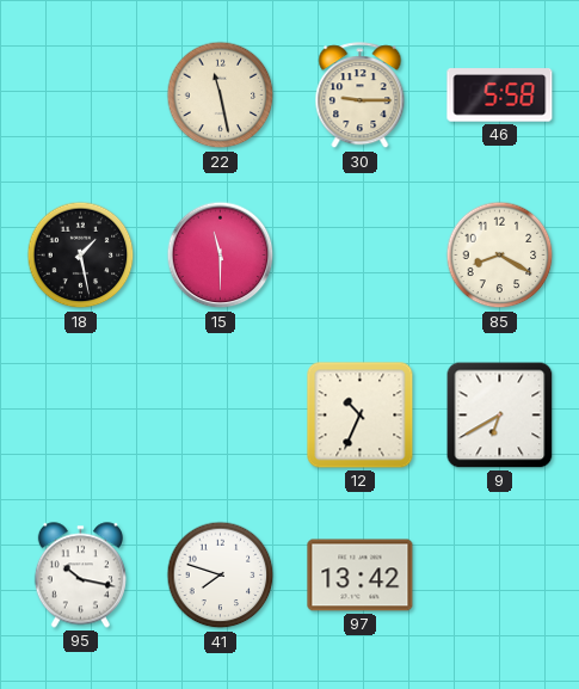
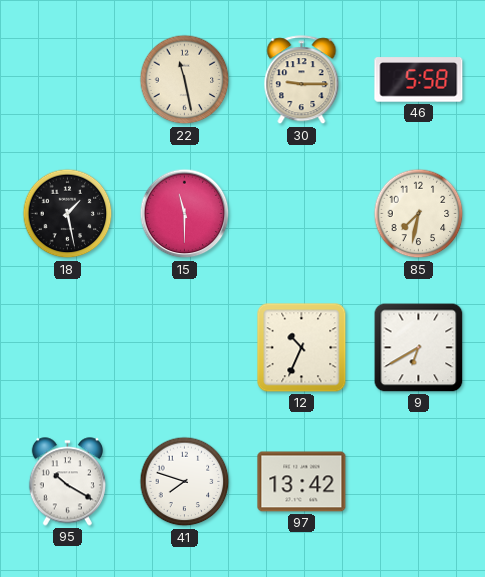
85: 8:20 -> 7:32 (419, 214)
95: 10:17 -> 10:20 (67, 482)
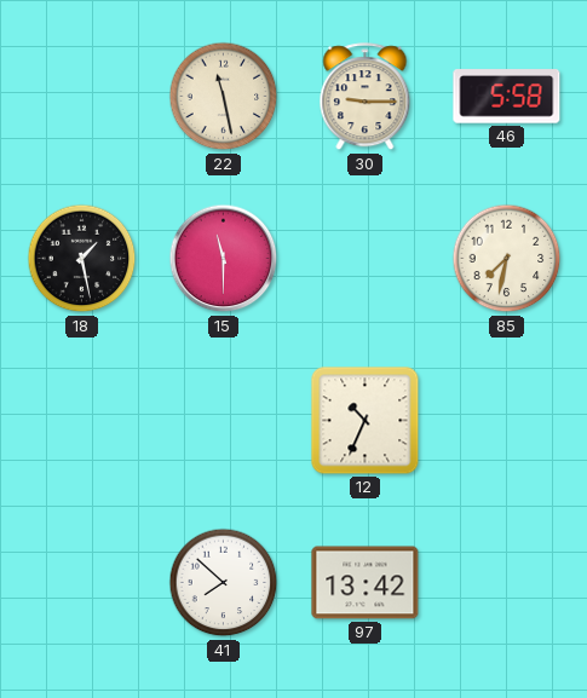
9: 6:40 -> none (419, 348)
95: 10:20 -> none (67, 482)
41: 7:48 -> 7:52 (224, 583)
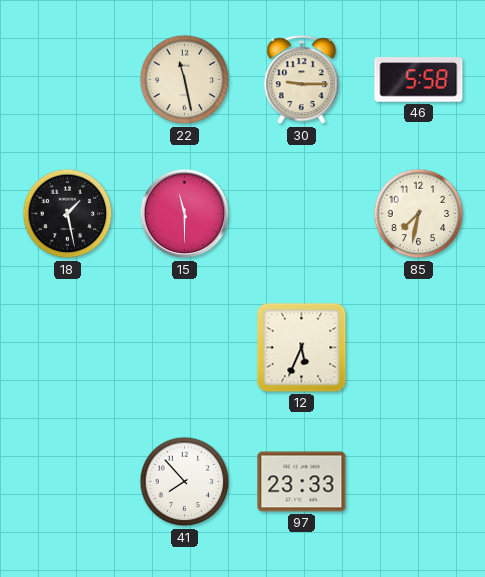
12: 10:34 -> 5:34 (302, 348)
41: 7:52 -> 7:53 (185, 482)
97: 13:42 -> 23:33 (302, 482)
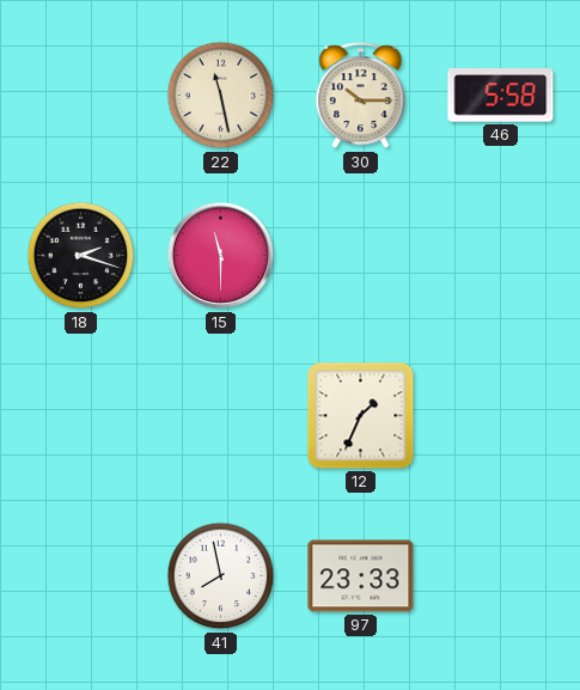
30: 9:15 -> 10:15 (361, 96)
18: 1:28 -> 2:18 (81, 256)
85: 7:32 -> none (419, 214)
12: 5:34 -> 1:34 (361, 416)
41: 7:53 -> 7:58 (221, 576)
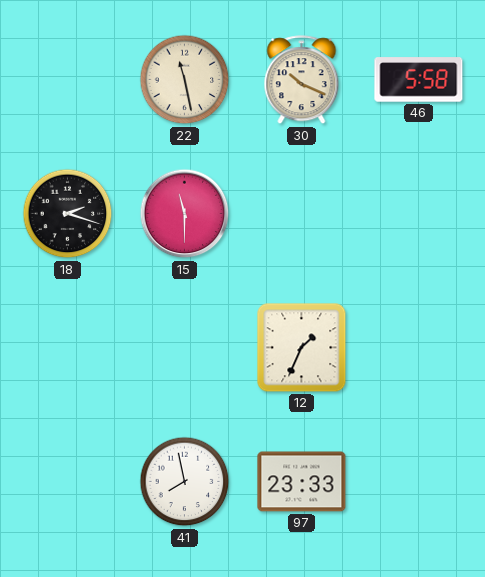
30: 10:15 -> 10:19 (302, 80)
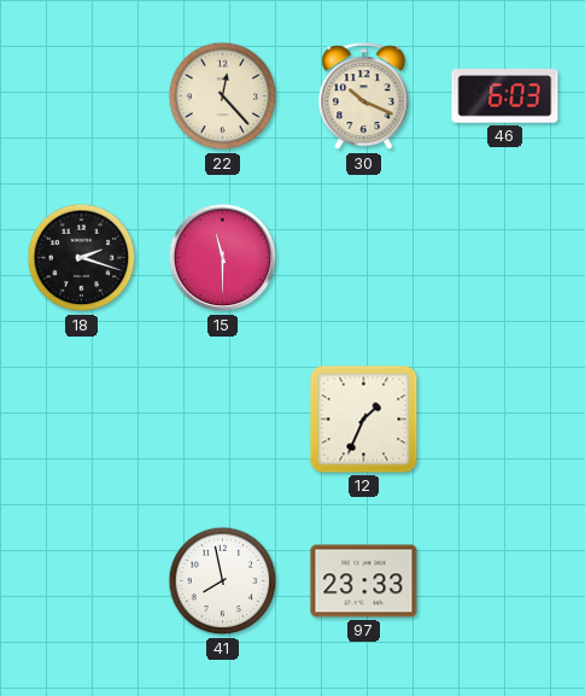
22: 11:28 -> 12:23 (223, 96)
46: 5:58 -> 6:03 (505, 96)
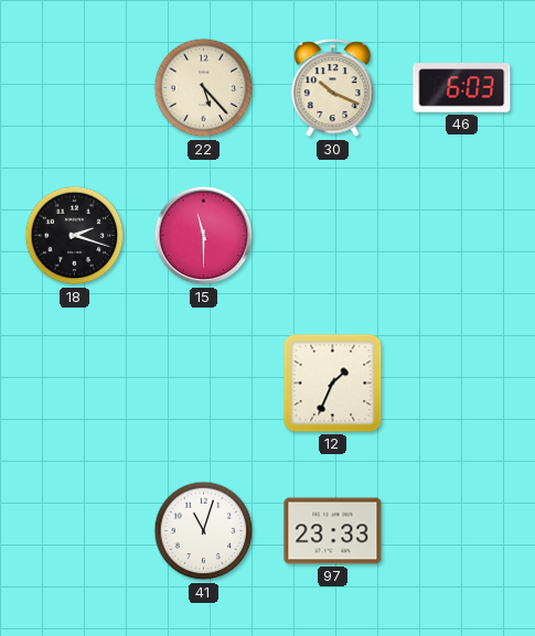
22: 12:23 -> 5:23 (204, 88)
41: 7:58 -> 11:03 (204, 531)
